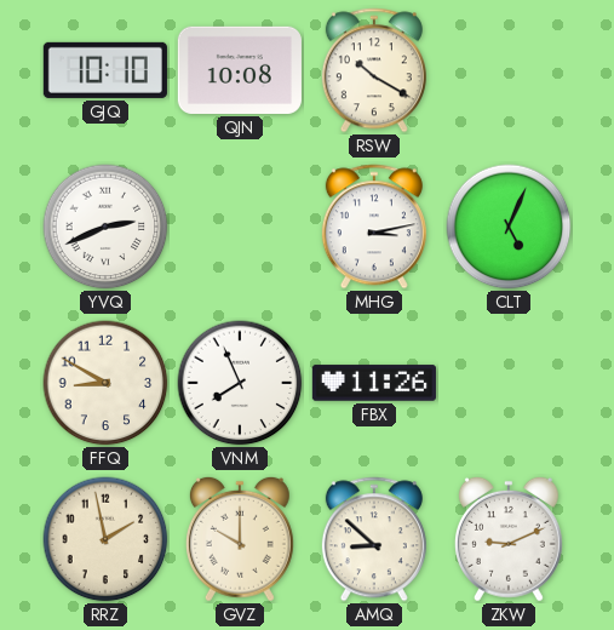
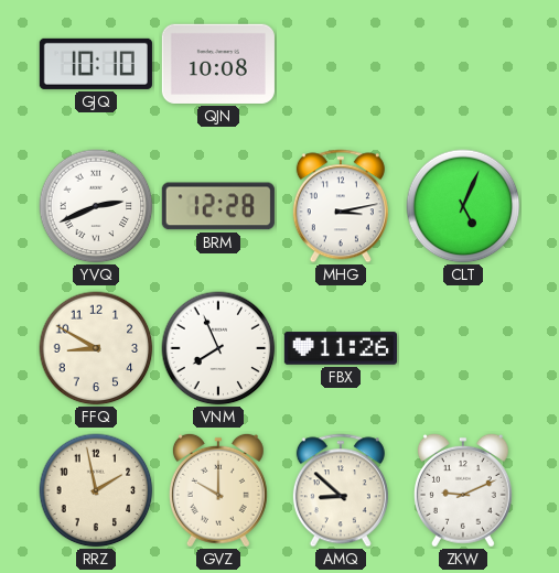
RSW: 10:20 -> none (374, 70)
BRM: none -> 12:28 (218, 206)
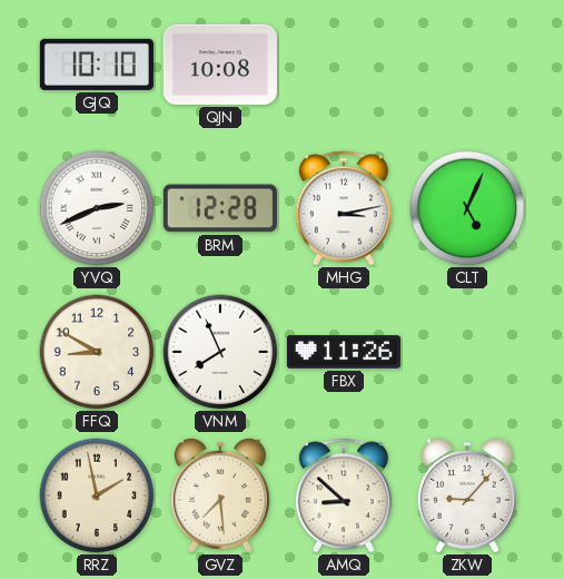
GVZ: 10:00 -> 7:29 (220, 495)
ZKW: 9:11 -> 9:07 (467, 495)
